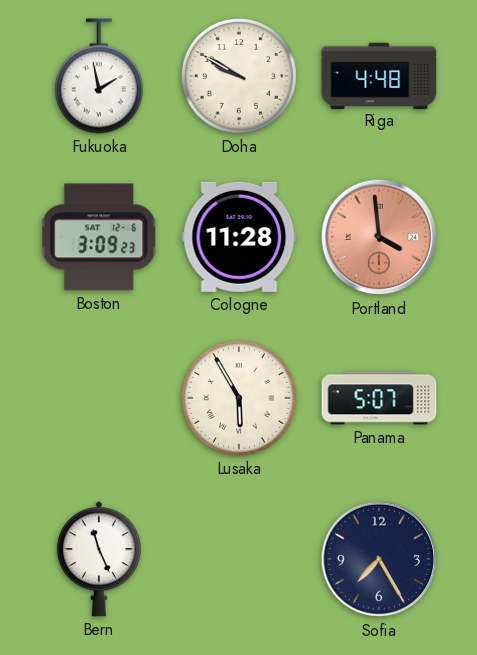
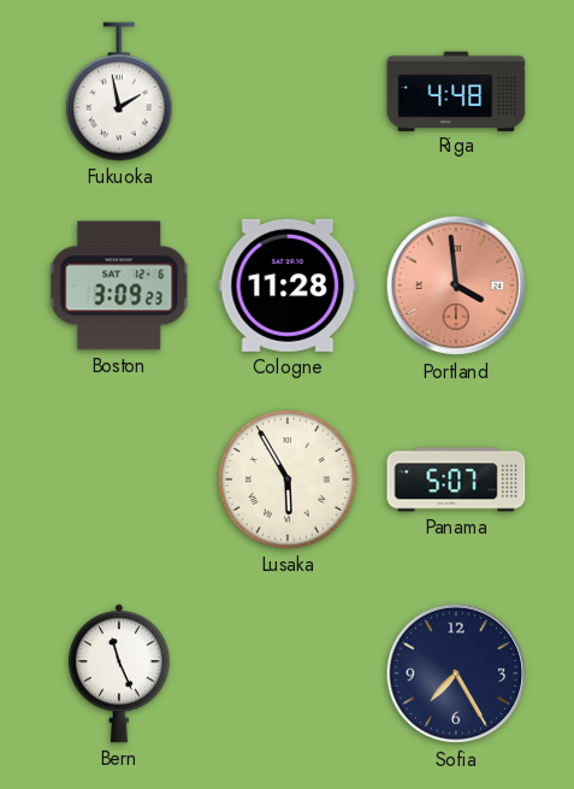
Doha: 9:50 -> none (239, 76)
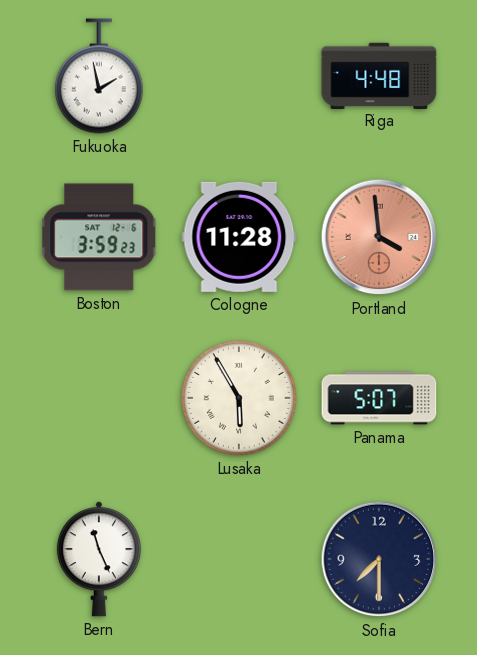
Boston: 3:09 -> 3:59 (99, 237)
Sofia: 7:25 -> 7:30 (379, 559)
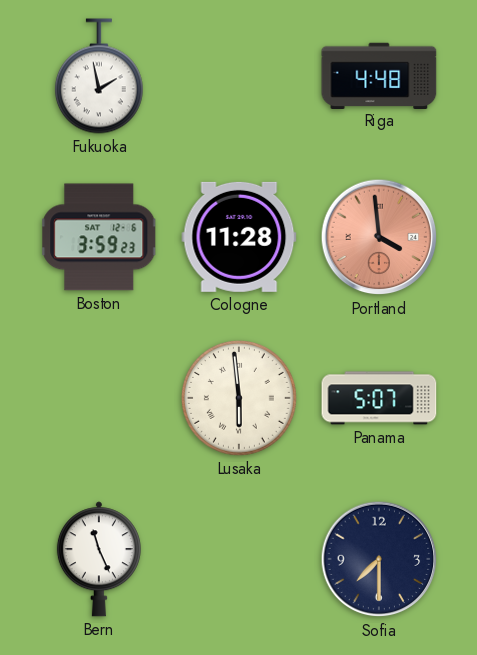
Lusaka: 5:55 -> 5:59 (239, 398)
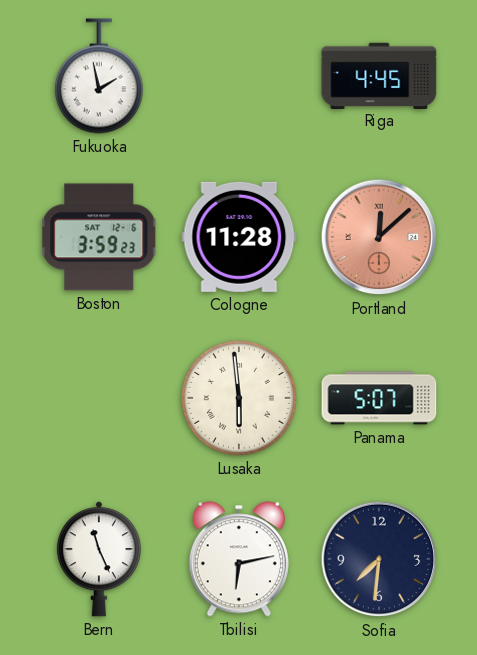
Riga: 4:48 -> 4:45 (379, 75)
Portland: 3:59 -> 12:08 (379, 237)
Tbilisi: none -> 6:13 (239, 559)
Sofia: 7:30 -> 7:31 (379, 559)
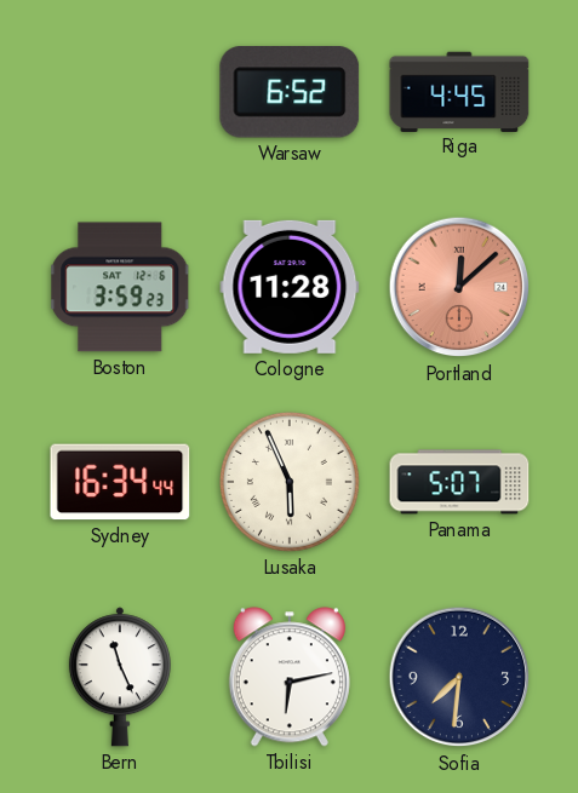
Fukuoka: 1:58 -> none (99, 76)
Warsaw: none -> 6:52 (290, 93)
Sydney: none -> 16:34 (120, 482)
Lusaka: 5:59 -> 5:56 (290, 482)
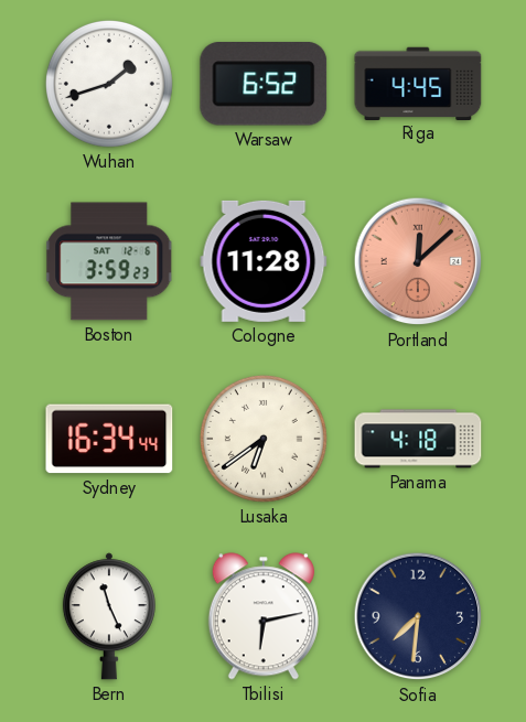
Wuhan: none -> 1:42 (109, 84)
Lusaka: 5:56 -> 6:39 (264, 439)
Panama: 5:07 -> 4:18 (418, 439)
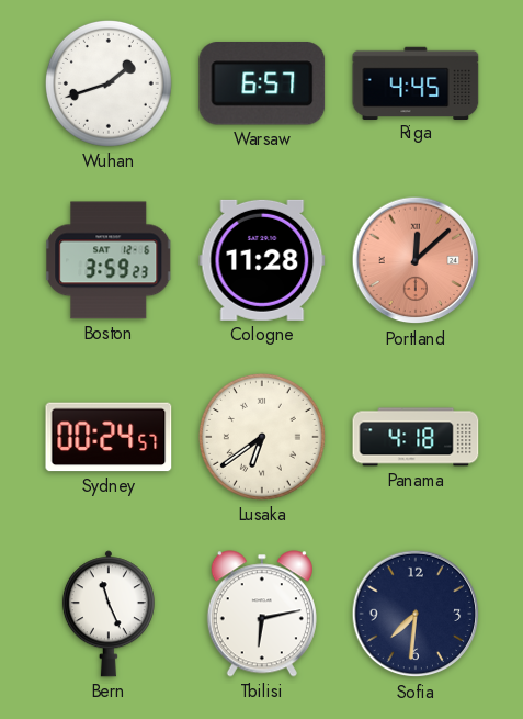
Warsaw: 6:52 -> 6:57 (262, 85)
Sydney: 16:34 -> 00:24 (109, 437)
